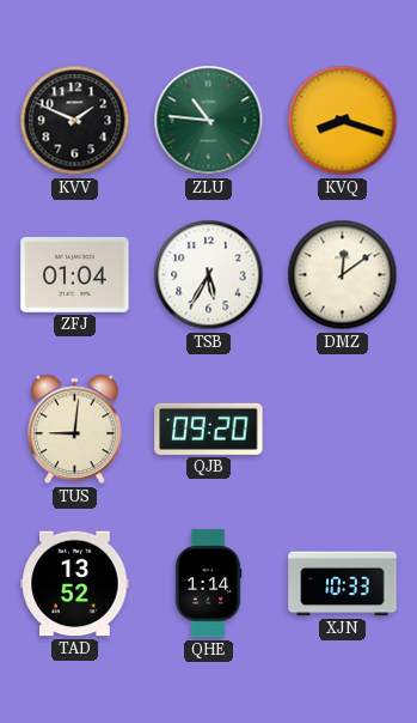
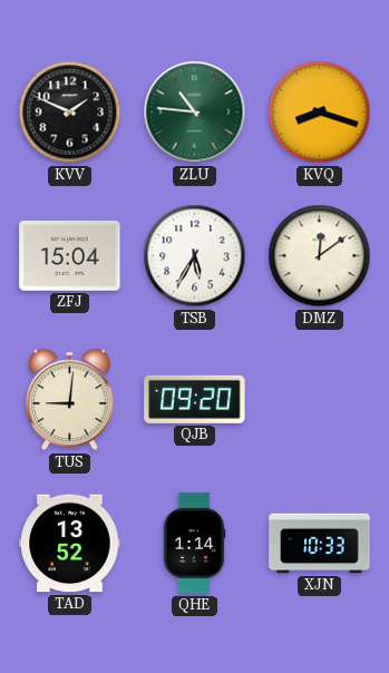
ZFJ: 01:04 -> 15:04 (70, 255)
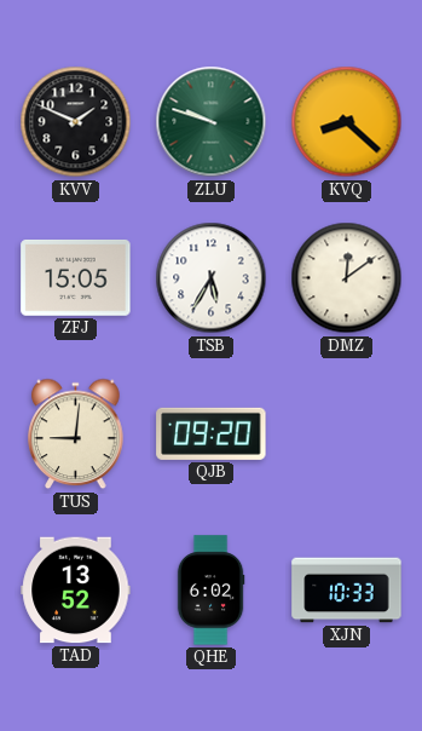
ZLU: 10:46 -> 9:48 (212, 122)
KVQ: 8:18 -> 8:22 (347, 122)
ZFJ: 15:04 -> 15:05 (76, 277)
QHE: 1:14 -> 6:02 (210, 591)
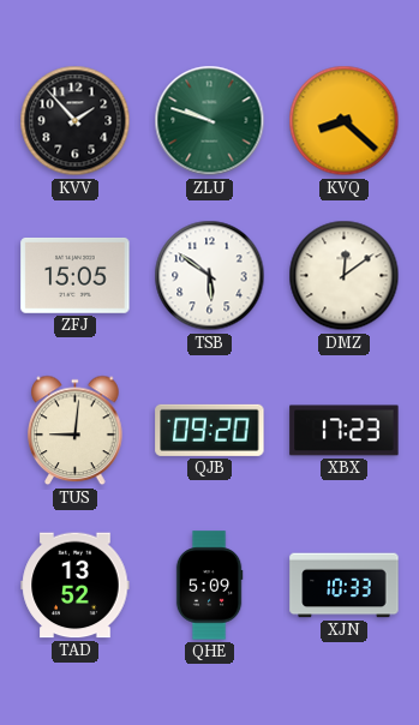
KVV: 1:49 -> 1:53 (76, 121)
TSB: 5:35 -> 5:51 (210, 276)
XBX: none -> 17:23 (345, 431)
QHE: 6:02 -> 5:09 (209, 586)
